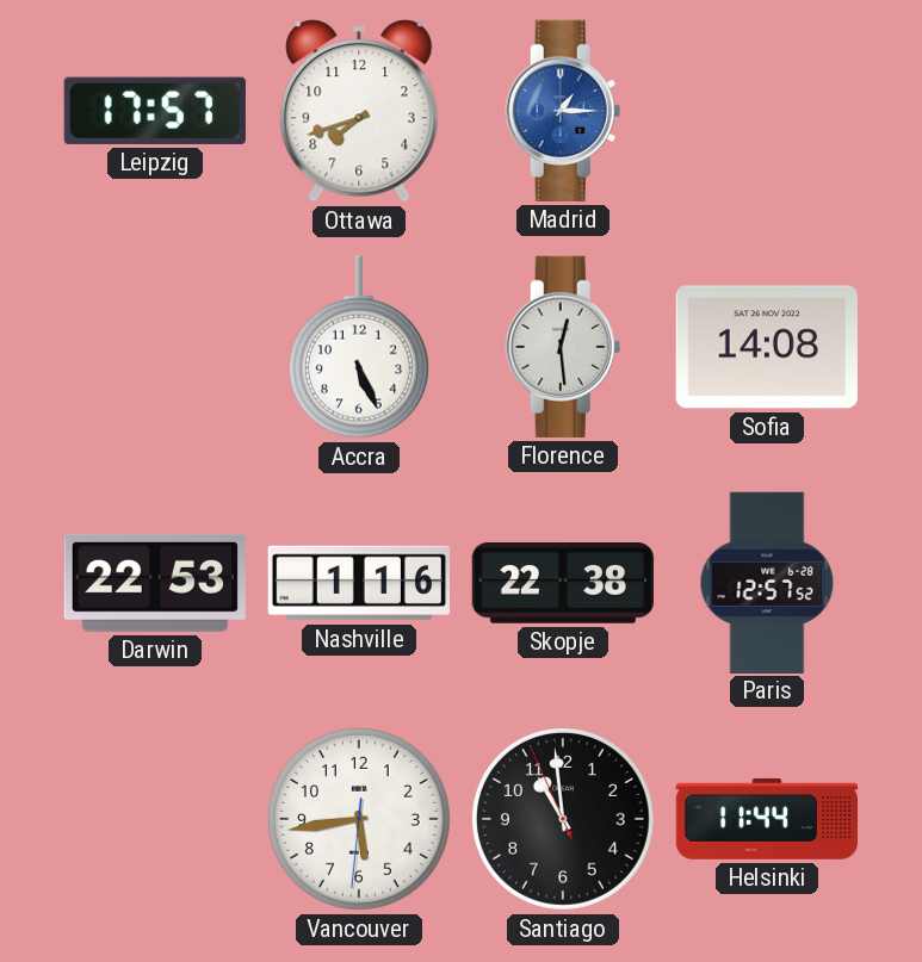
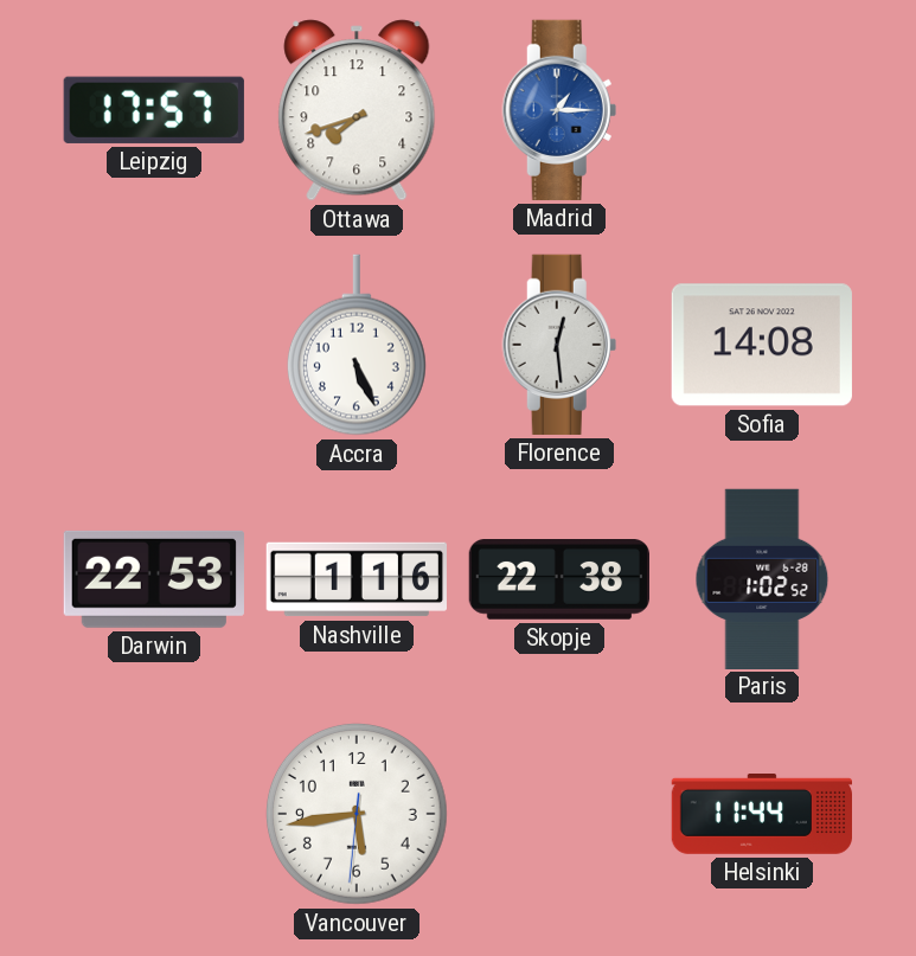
Paris: 12:57 -> 1:02 (762, 578)
Santiago: 10:58 -> none (563, 819)
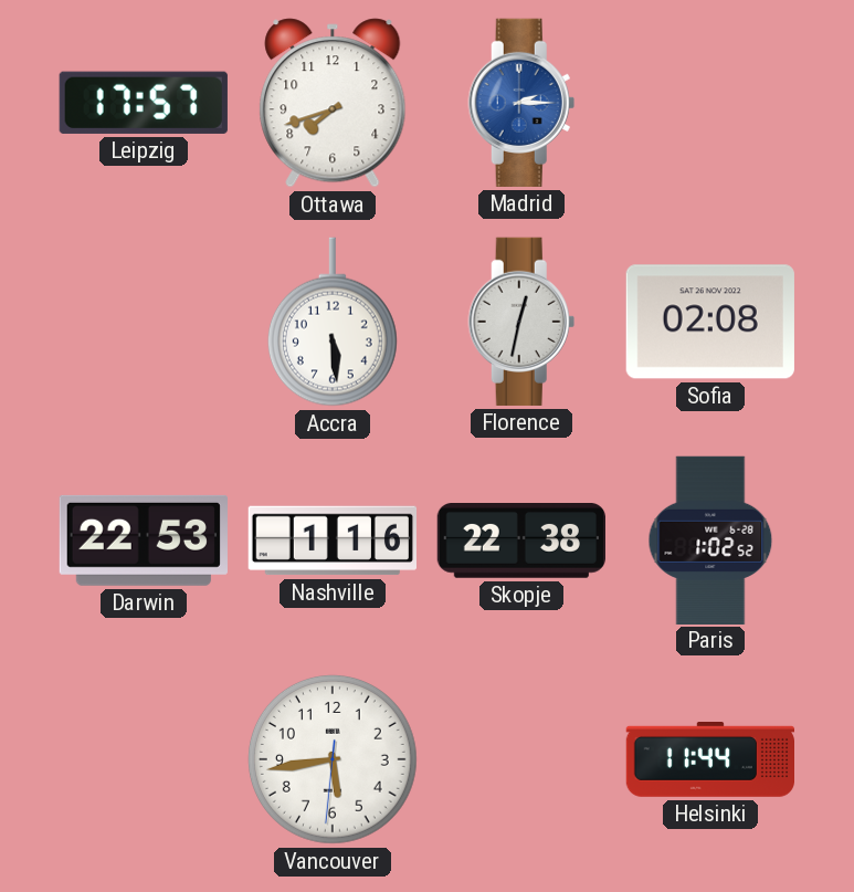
Madrid: 1:15 -> 2:15 (521, 103)
Accra: 5:26 -> 5:29 (333, 322)
Florence: 12:29 -> 12:32 (521, 322)
Sofia: 14:08 -> 02:08 (710, 322)
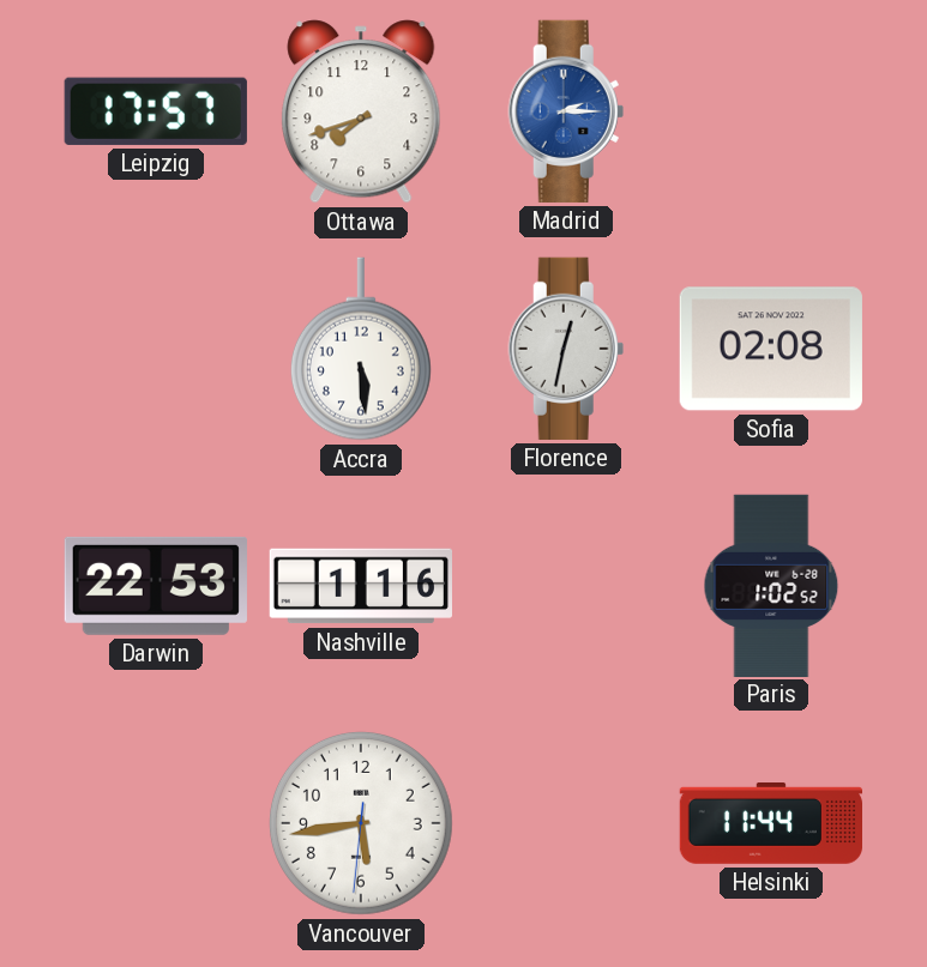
Skopje: 22:38 -> none (520, 542)
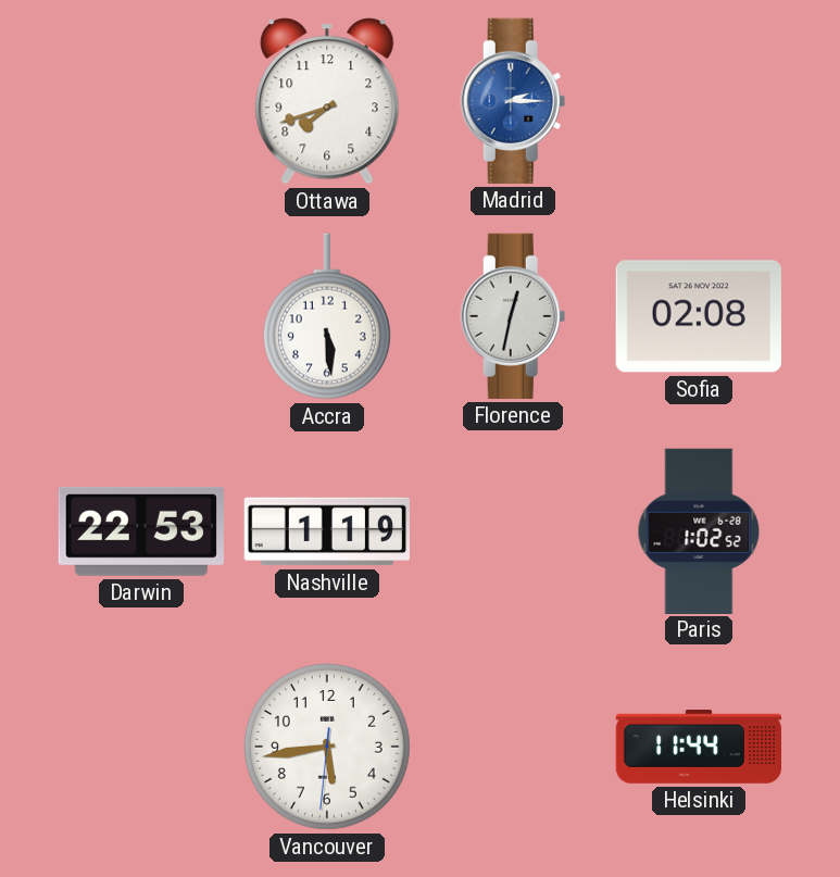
Leipzig: 17:57 -> none (156, 111)
Nashville: 1:16 -> 1:19 (326, 531)
